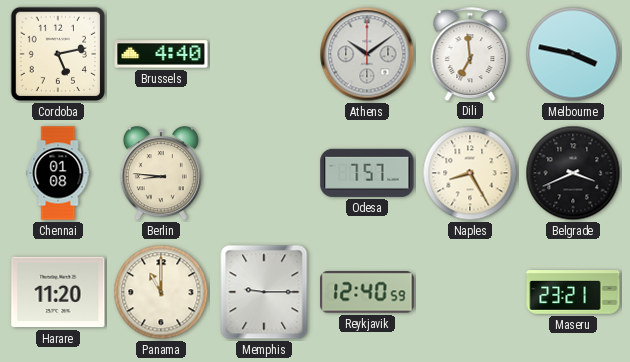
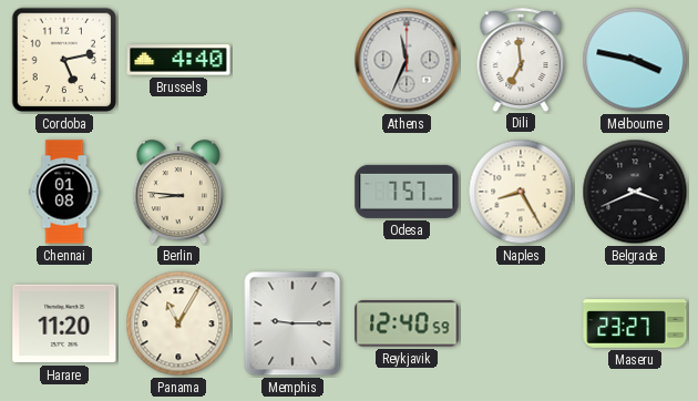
Athens: 10:09 -> 11:34 (407, 60)
Panama: 11:00 -> 11:05 (178, 323)
Maseru: 23:21 -> 23:27 (635, 323)
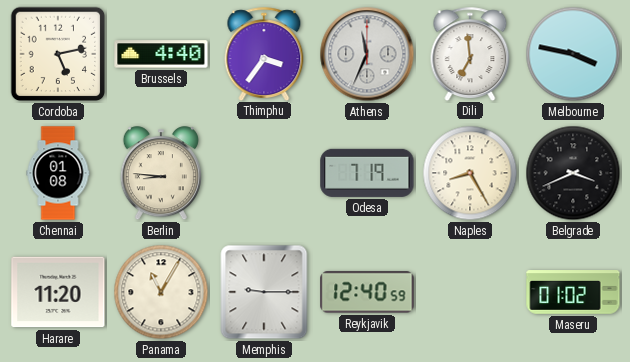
Thimphu: none -> 3:36 (264, 54)
Odesa: 7:57 -> 7:19 (367, 173)
Maseru: 23:27 -> 01:02 (573, 292)
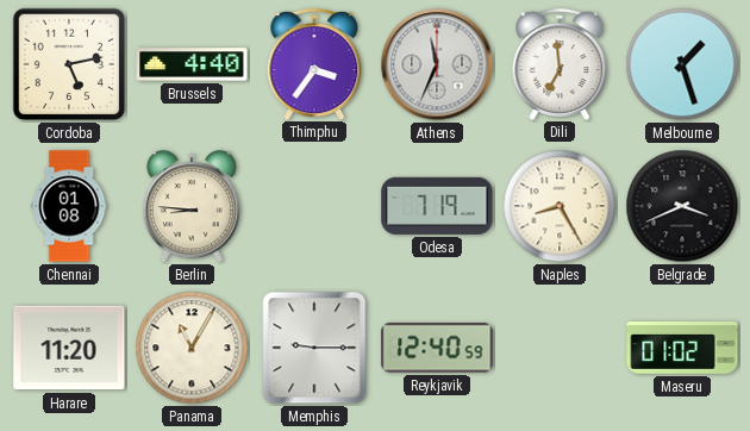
Melbourne: 3:47 -> 1:27 (682, 64)
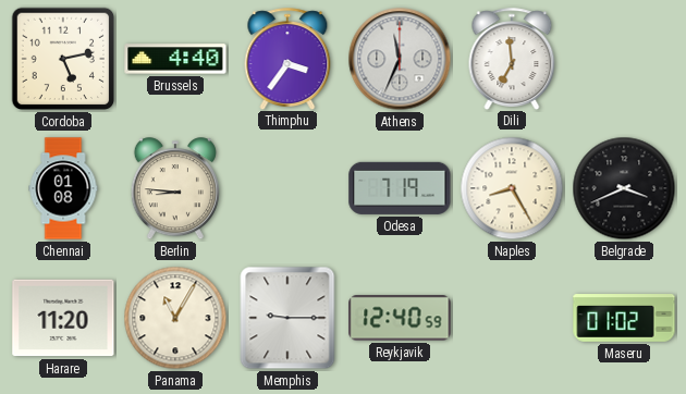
Melbourne: 1:27 -> none (682, 64)
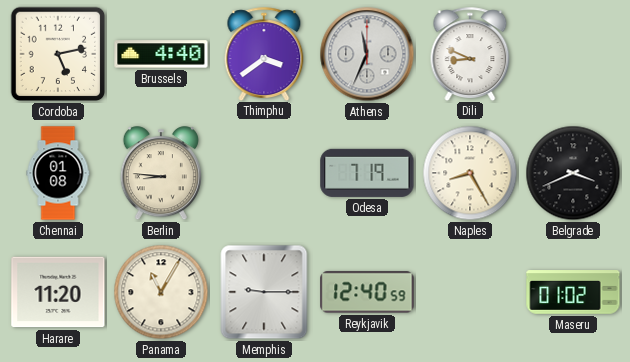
Thimphu: 3:36 -> 3:39 (264, 54)
Dili: 6:59 -> 8:49 (470, 54)
